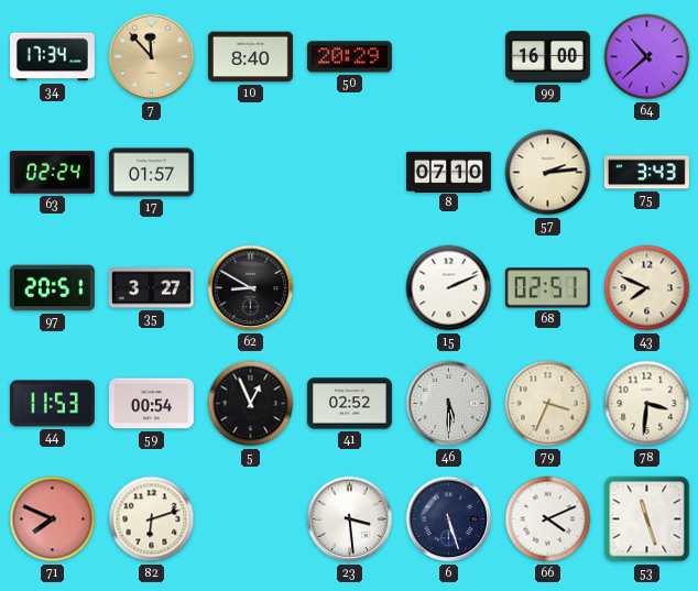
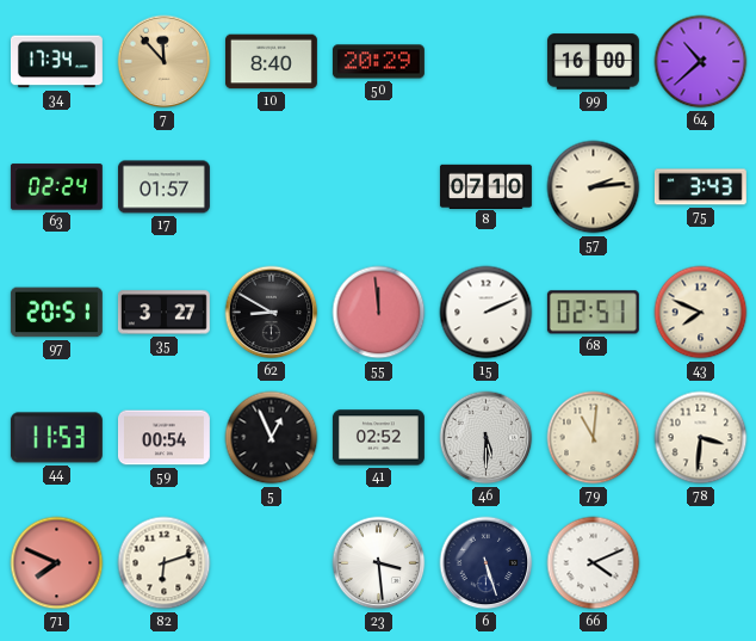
55: none -> 11:59 (379, 313)
79: 3:34 -> 11:01 (594, 438)
53: 11:27 -> none (647, 519)
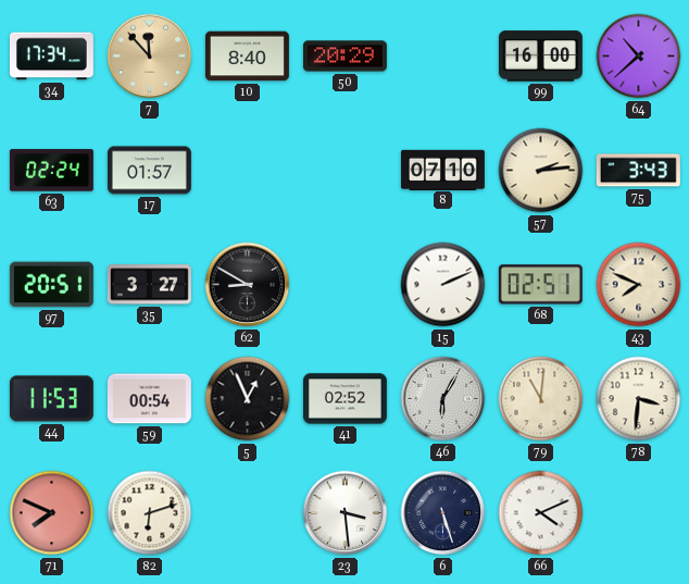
55: 11:59 -> none (379, 313)
46: 5:30 -> 6:05 (443, 399)
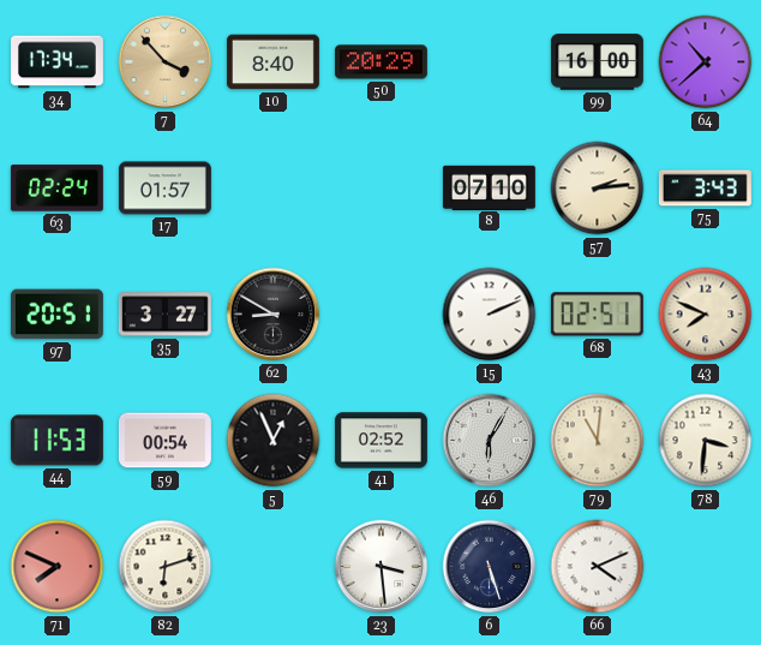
7: 11:53 -> 3:53 (166, 62)
